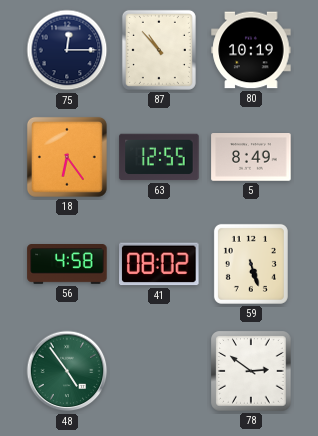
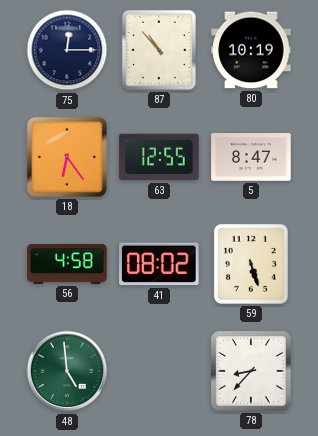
5: 8:49 -> 8:47 (251, 157)
48: 4:54 -> 4:59 (67, 371)
78: 2:51 -> 8:37 (251, 371)
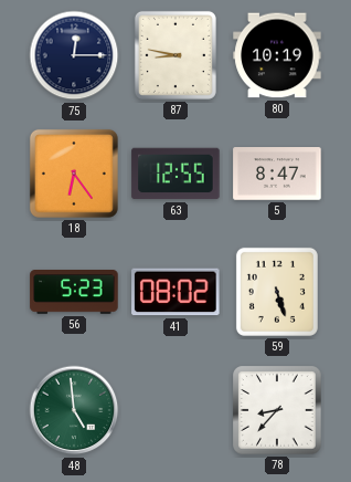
87: 10:53 -> 8:47 (175, 55)
56: 4:58 -> 5:23 (74, 293)
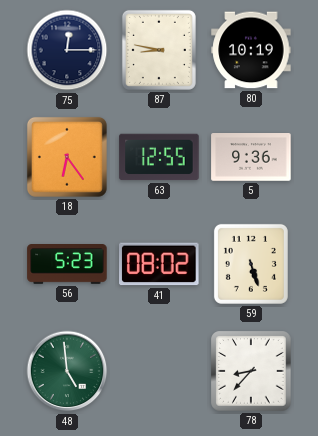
5: 8:47 -> 9:36 (251, 157)
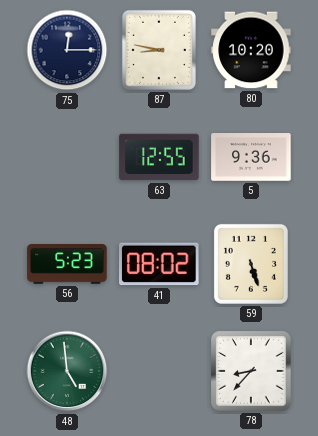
80: 10:19 -> 10:20 (251, 50)
18: 6:24 -> none (67, 157)
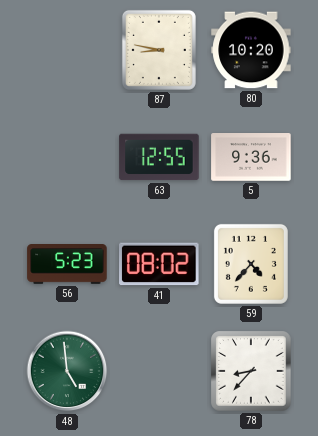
75: 12:15 -> none (67, 50)
59: 5:27 -> 4:37 (251, 264)
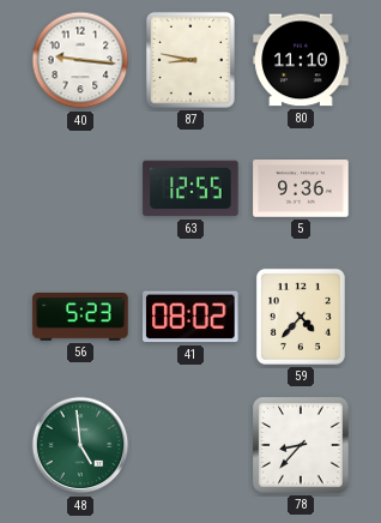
40: none -> 9:16 (80, 60)
80: 10:20 -> 11:10 (301, 60)
